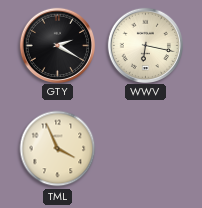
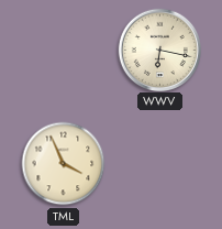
GTY: 2:20 -> none (57, 45)
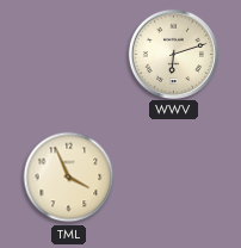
WWV: 6:17 -> 6:12 (173, 54)
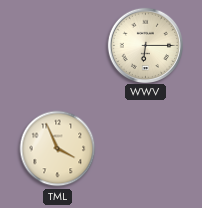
WWV: 6:12 -> 6:15 (145, 45)
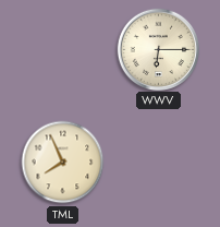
TML: 3:56 -> 7:56 (63, 163)
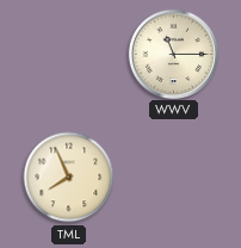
WWV: 6:15 -> 11:15 (173, 54)
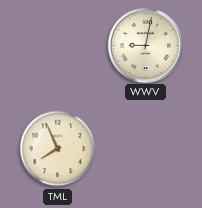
WWV: 11:15 -> 9:02 (145, 45)
